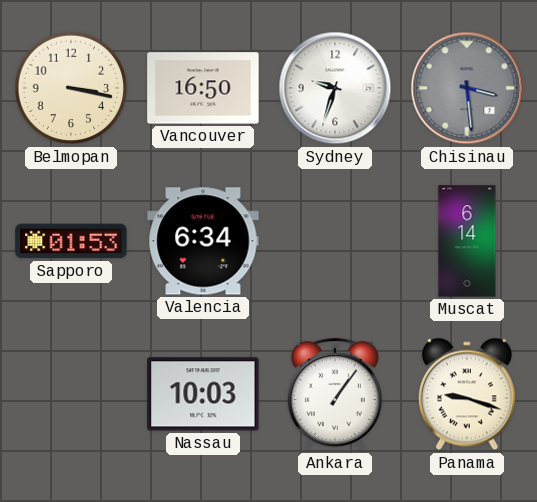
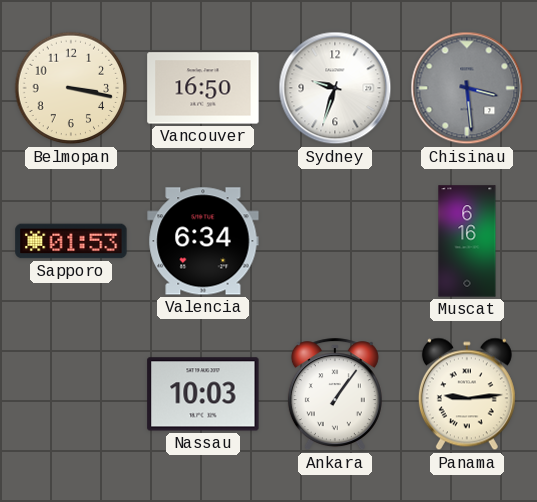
Muscat: 6:14 -> 6:16 (467, 241)
Panama: 9:18 -> 9:14 (467, 394)
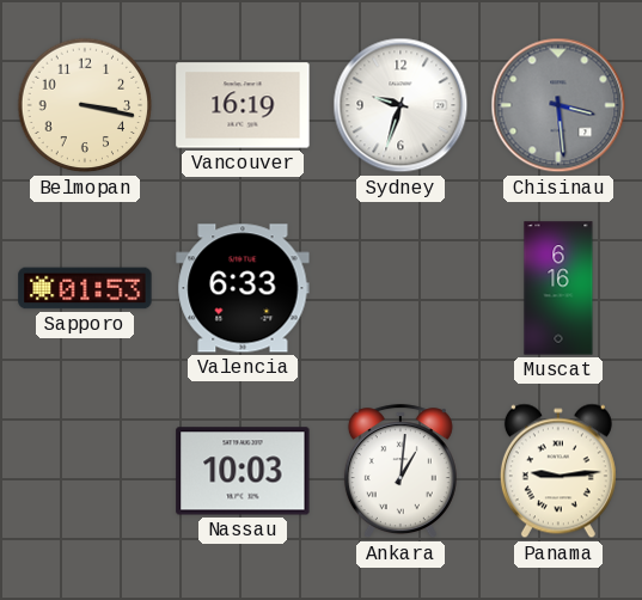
Vancouver: 16:50 -> 16:19 (243, 105)
Valencia: 6:34 -> 6:33 (243, 288)
Ankara: 1:06 -> 1:01 (401, 472)
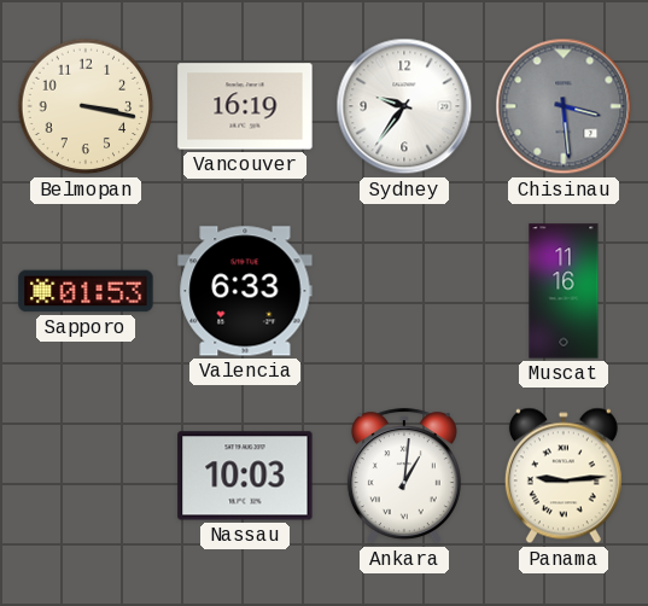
Sydney: 9:33 -> 9:36 (404, 106)
Muscat: 6:16 -> 11:16 (564, 291)
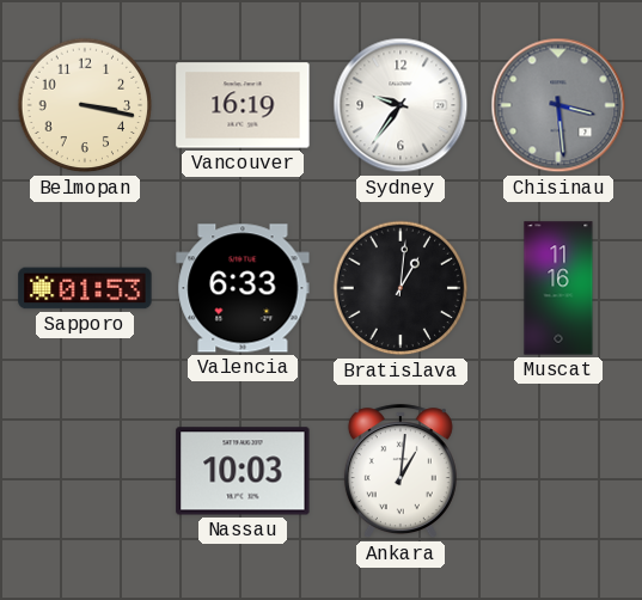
Bratislava: none -> 1:01 (401, 288)
Panama: 9:14 -> none (564, 476)
